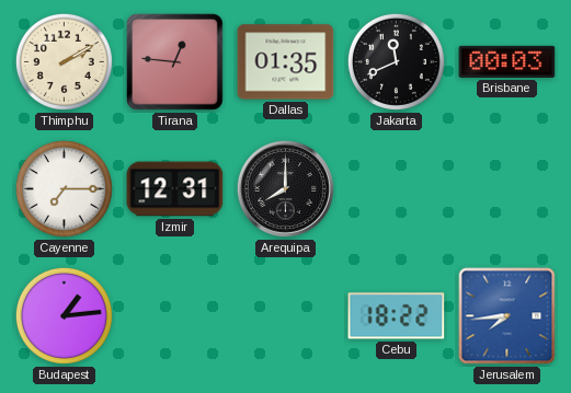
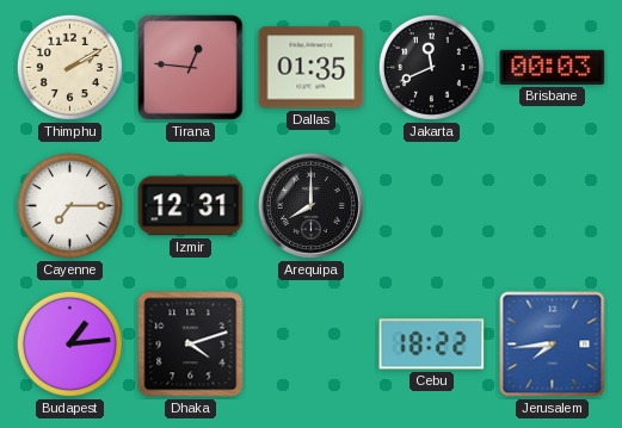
Dhaka: none -> 4:12 (191, 345)
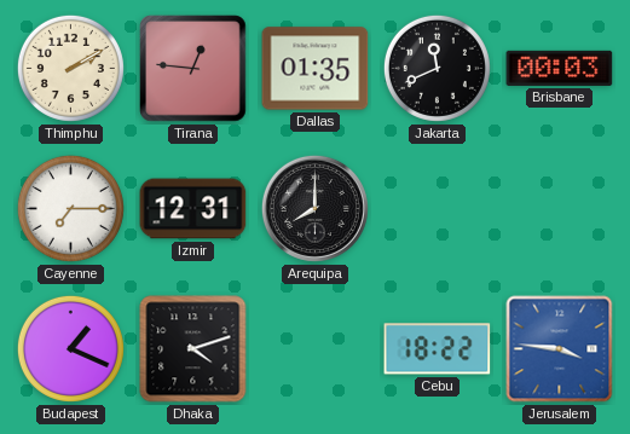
Budapest: 1:14 -> 1:19 (70, 348)
Jerusalem: 7:44 -> 3:46 (560, 349)
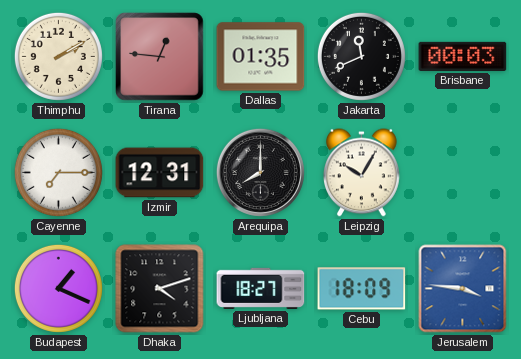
Leipzig: none -> 10:05 (362, 173)
Ljubljana: none -> 18:27 (261, 288)
Cebu: 18:22 -> 18:09 (362, 289)
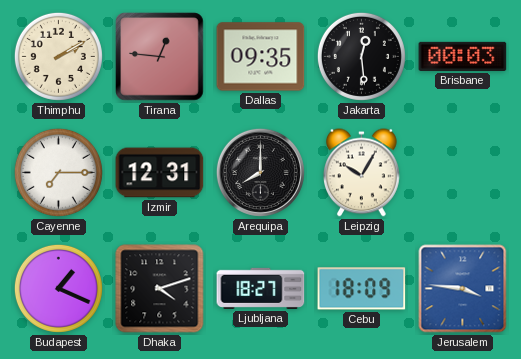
Dallas: 01:35 -> 09:35 (261, 57)
Jakarta: 11:41 -> 12:29 (361, 56)
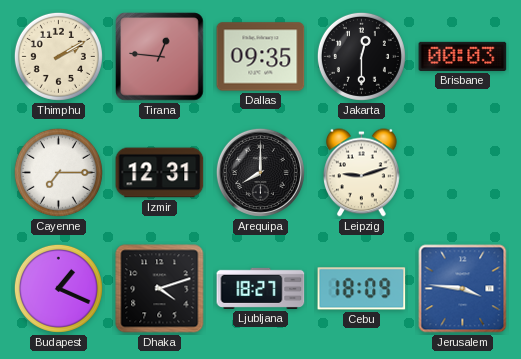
Jakarta: 12:29 -> 12:30 (361, 56)
Leipzig: 10:05 -> 9:12 (362, 173)
